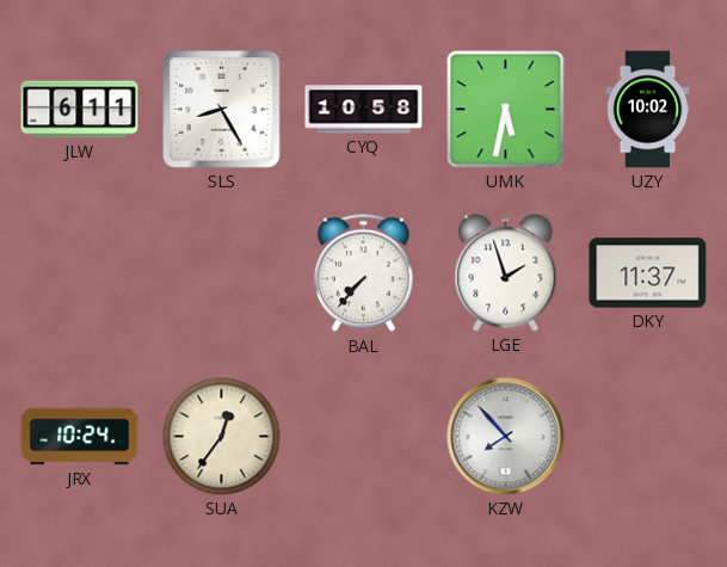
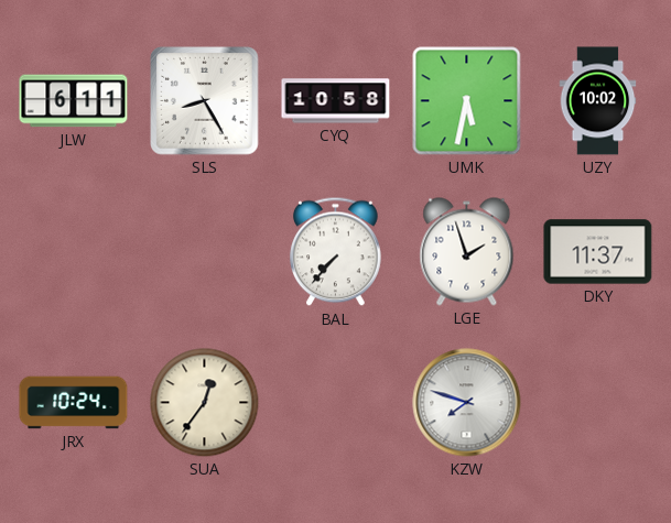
KZW: 7:53 -> 7:48 (467, 403)
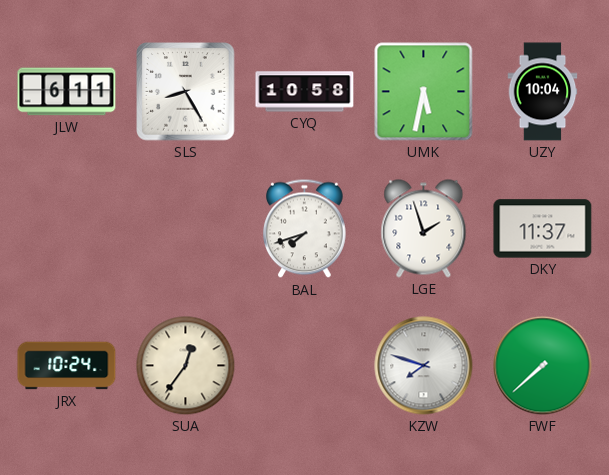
UZY: 10:02 -> 10:04 (543, 92)
BAL: 7:37 -> 7:42 (305, 229)
FWF: none -> 7:38 (543, 366)
